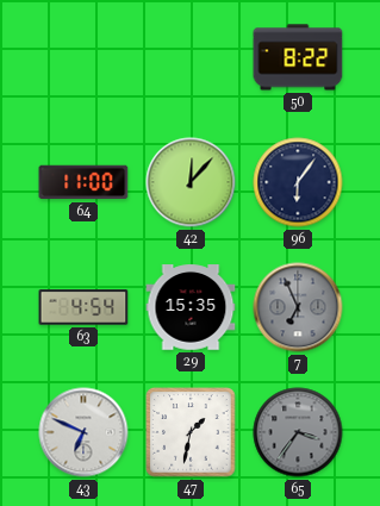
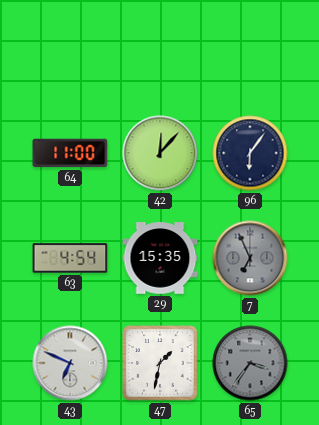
50: 8:22 -> none (298, 57)
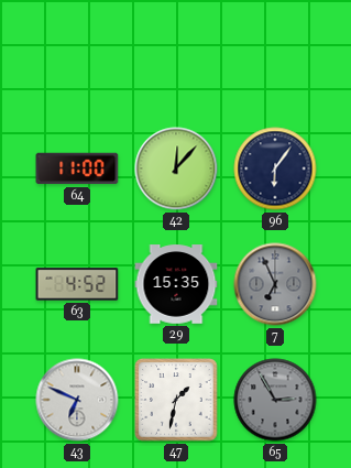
63: 4:54 -> 4:52 (77, 284)
65: 3:36 -> 2:55 (275, 400)
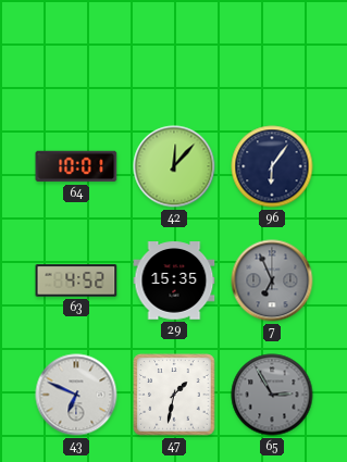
64: 11:00 -> 10:01 (76, 166)
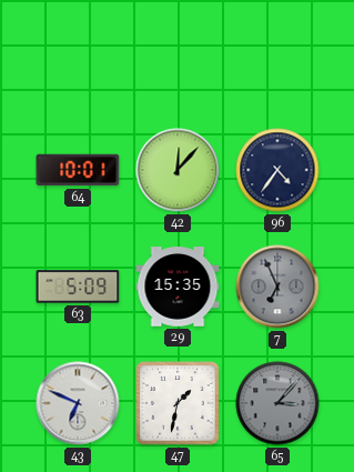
96: 6:06 -> 4:36 (277, 170)
63: 4:52 -> 5:09 (78, 287)
65: 2:55 -> 3:07 (277, 403)
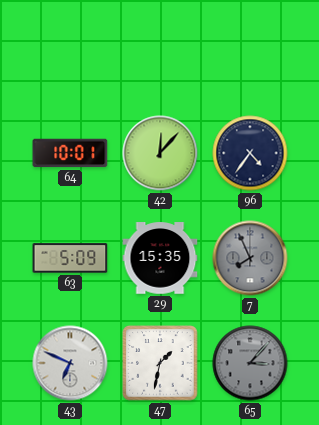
7: 6:56 -> 7:56 (250, 258)
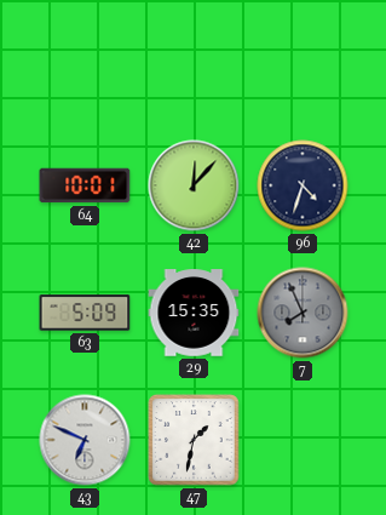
96: 4:36 -> 4:33 (303, 185)
65: 3:07 -> none (250, 363)
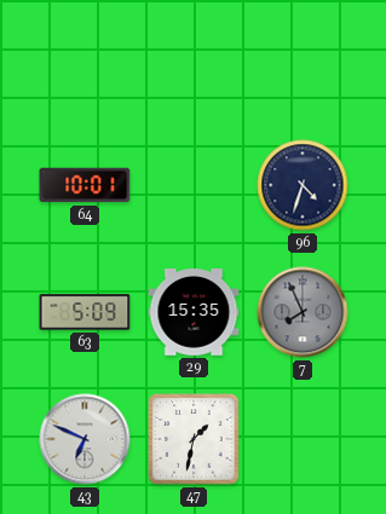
42: 12:07 -> none (194, 185)
